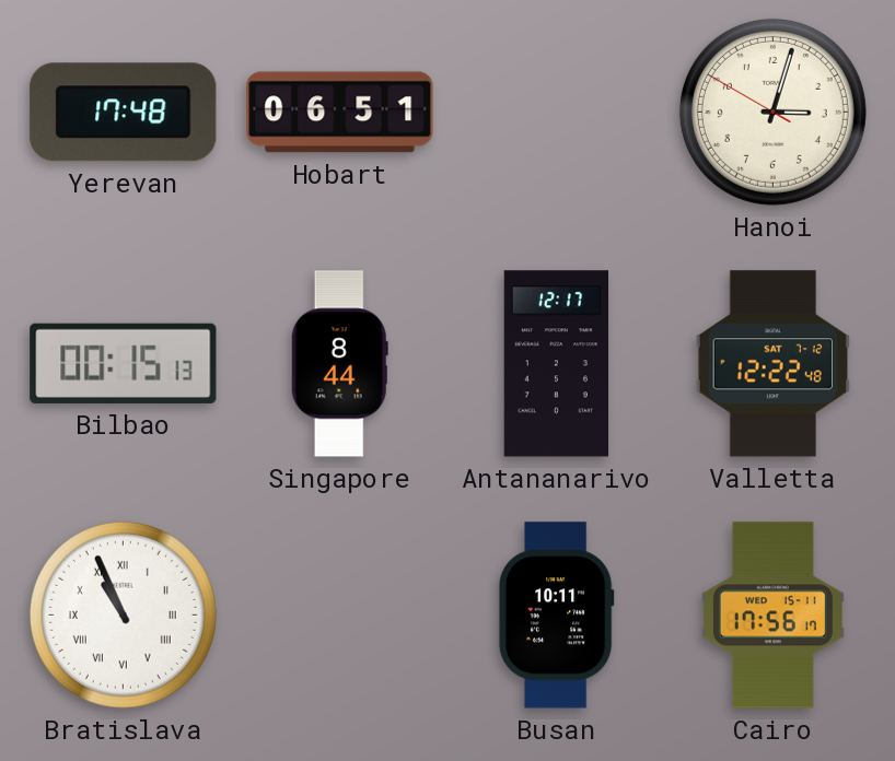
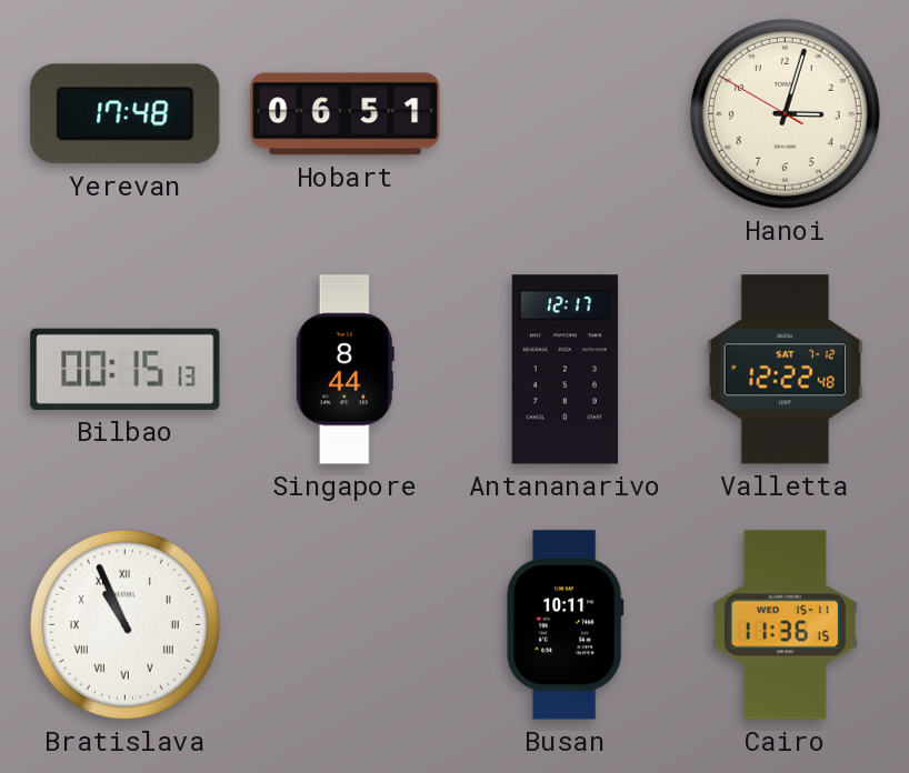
Cairo: 17:56 -> 11:36 (785, 625)
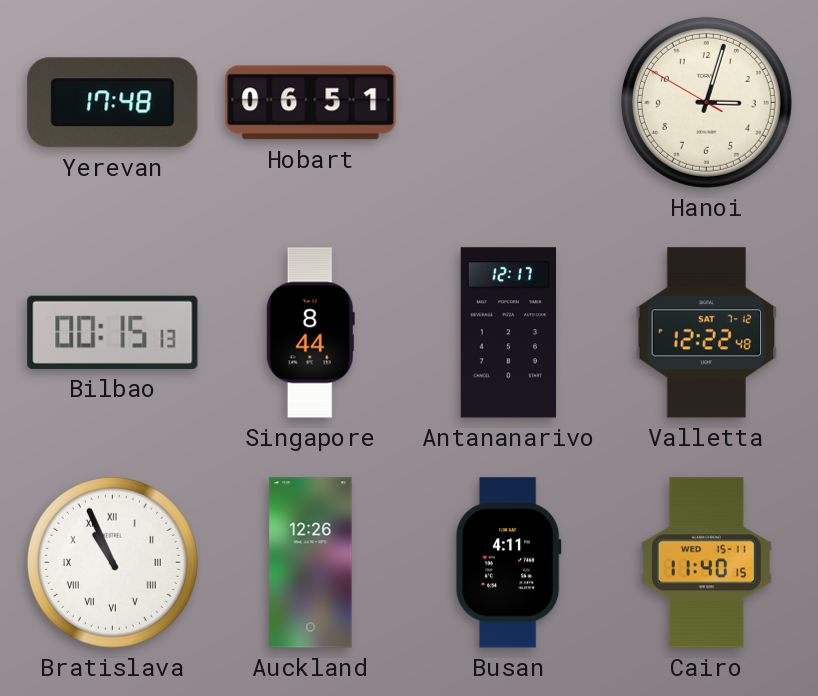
Auckland: none -> 12:26 (311, 563)
Busan: 10:11 -> 4:11 (508, 563)
Cairo: 11:36 -> 11:40 (706, 563)
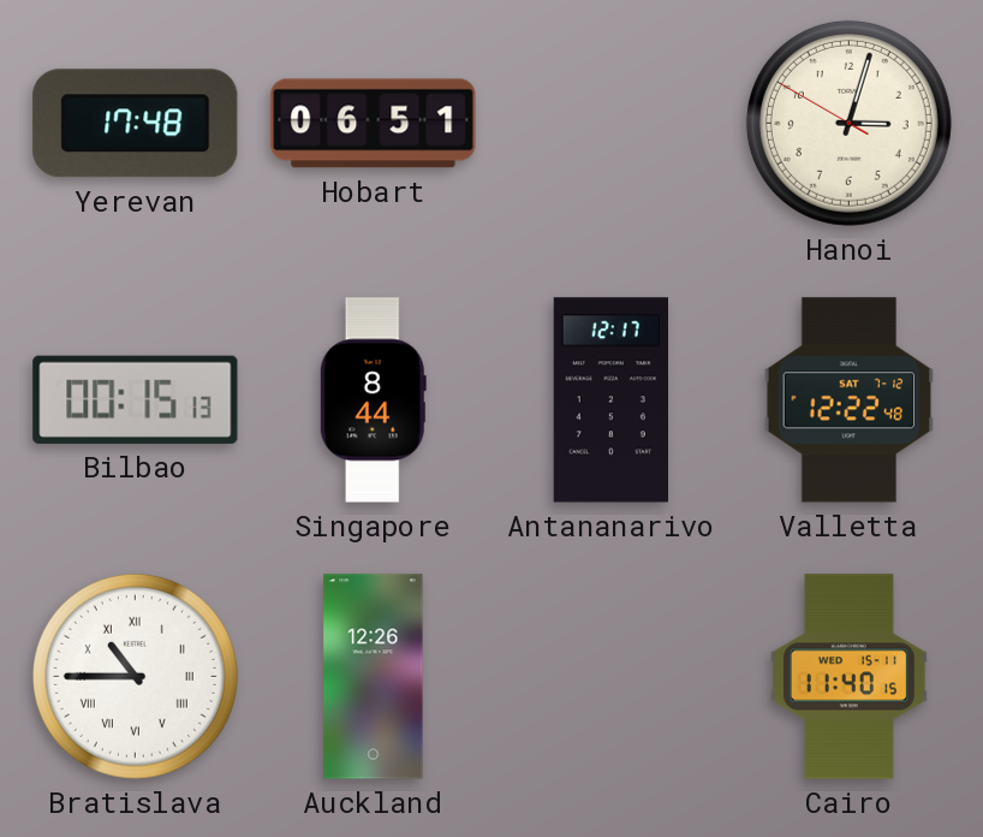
Bratislava: 10:56 -> 10:45 (135, 676)
Busan: 4:11 -> none (508, 563)
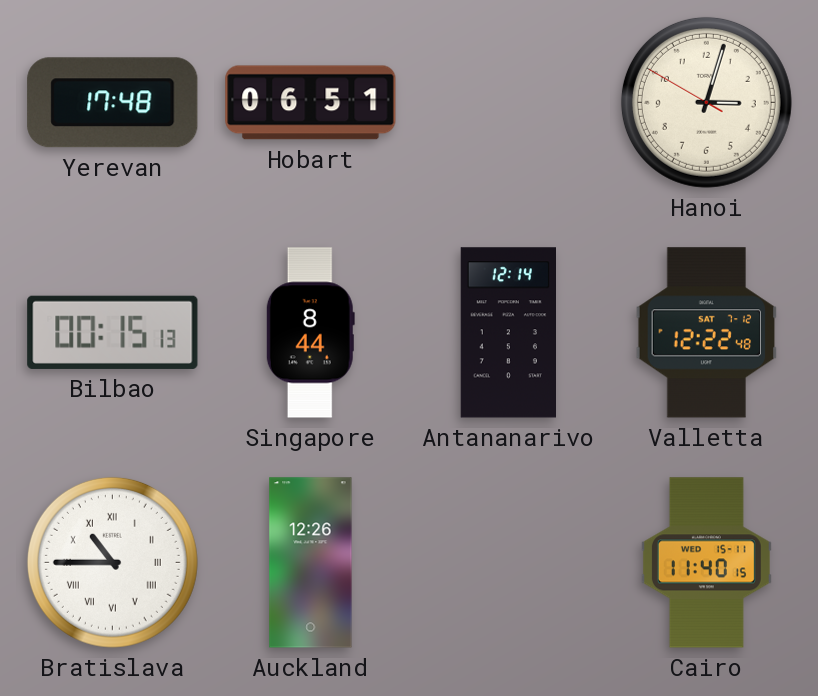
Antananarivo: 12:17 -> 12:14 (508, 333)
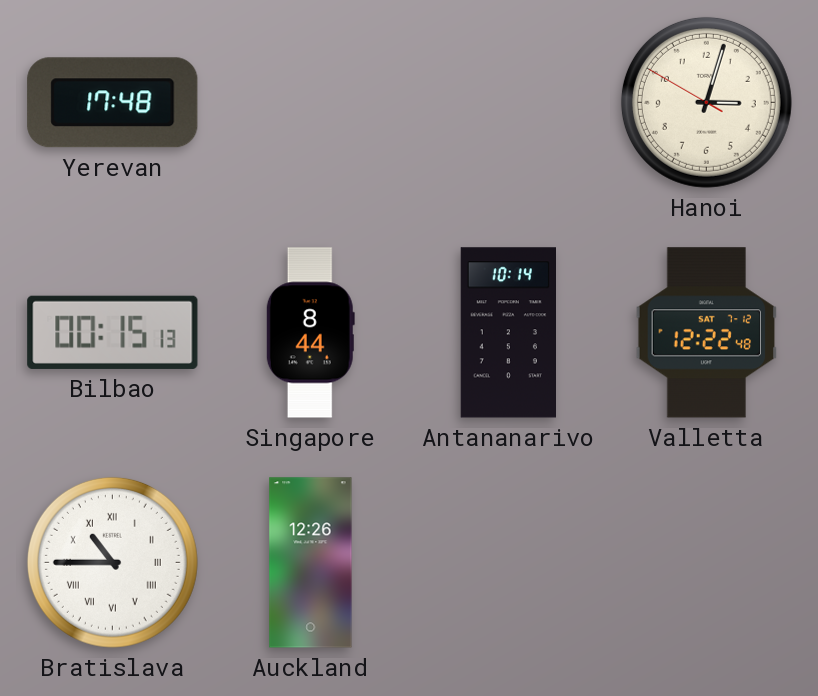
Hobart: 06:51 -> none (311, 103)
Antananarivo: 12:14 -> 10:14 (508, 333)
Cairo: 11:40 -> none (706, 563)
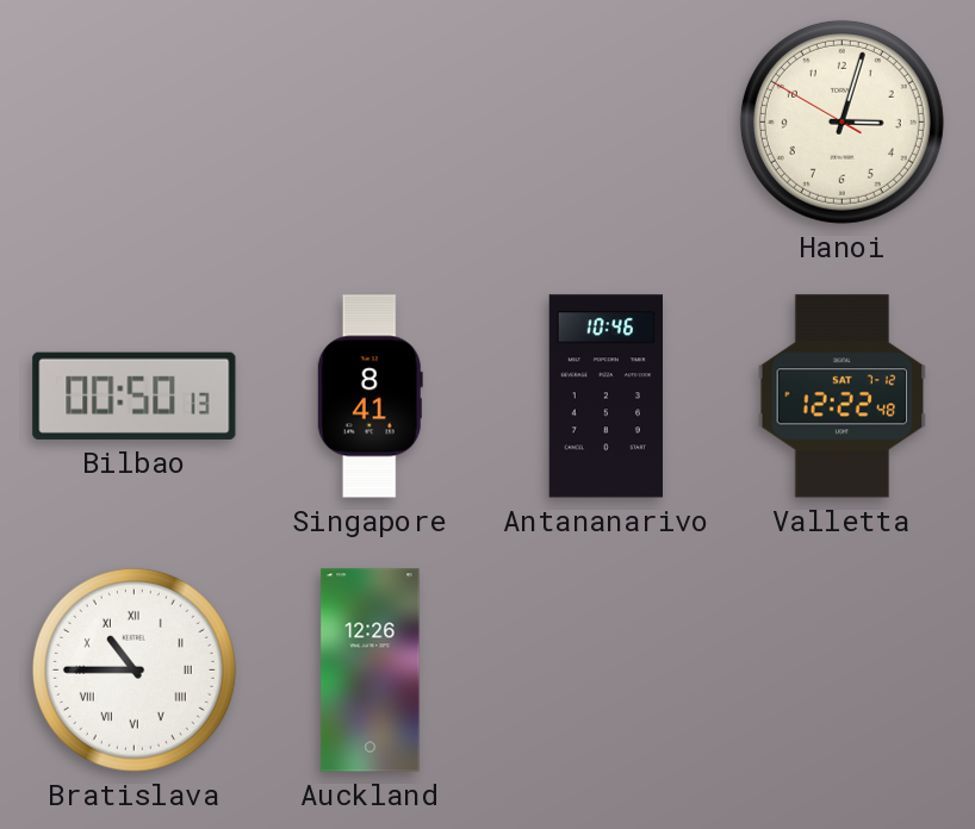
Yerevan: 17:48 -> none (113, 103)
Bilbao: 00:15 -> 00:50 (135, 395)
Singapore: 8:44 -> 8:41 (369, 397)
Antananarivo: 10:14 -> 10:46 (606, 397)
